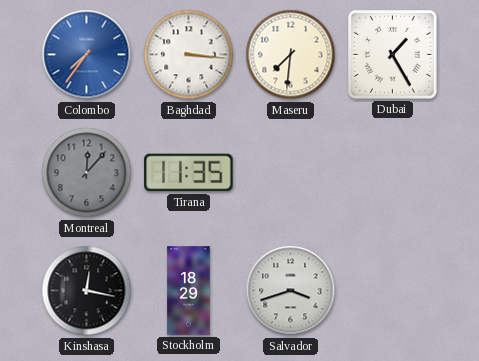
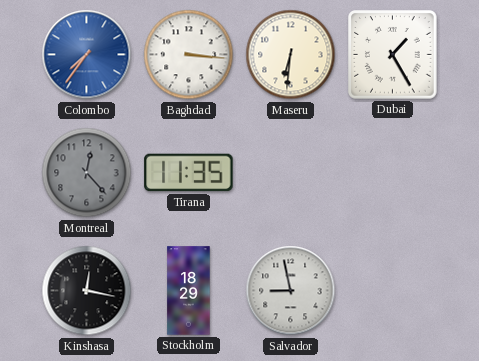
Maseru: 7:31 -> 6:31 (291, 55)
Montreal: 12:07 -> 12:23 (87, 173)
Salvador: 3:42 -> 8:58 (291, 291)
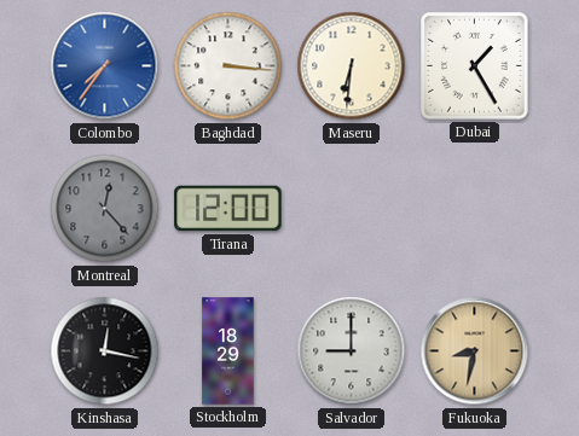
Tirana: 11:35 -> 12:00 (228, 209)
Salvador: 8:58 -> 9:00 (352, 351)
Fukuoka: none -> 8:32 (475, 351)
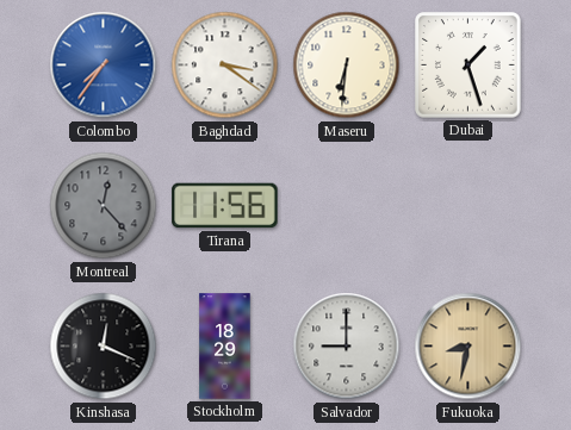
Baghdad: 3:16 -> 3:21 (225, 66)
Dubai: 1:25 -> 1:27 (468, 66)
Tirana: 12:00 -> 11:56 (225, 206)
Kinshasa: 12:17 -> 12:19 (104, 347)
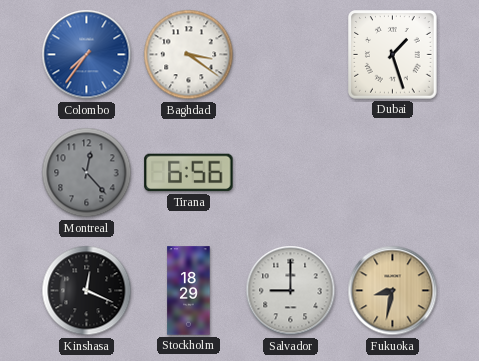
Maseru: 6:31 -> none (347, 66)
Tirana: 11:56 -> 6:56 (189, 173)
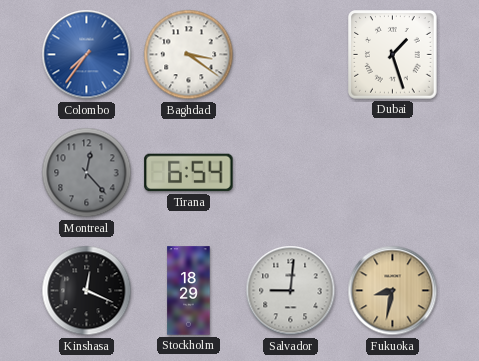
Tirana: 6:56 -> 6:54 (189, 173)
Salvador: 9:00 -> 9:01 (291, 291)
